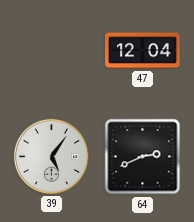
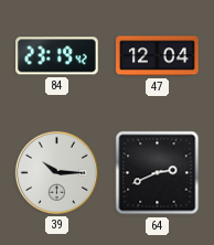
84: none -> 23:19 (57, 56)
39: 5:06 -> 10:15 (56, 172)
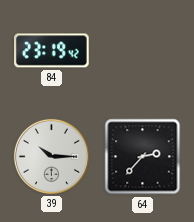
47: 12:04 -> none (158, 56)
64: 2:41 -> 2:37 (143, 157)
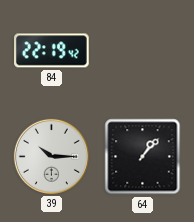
84: 23:19 -> 22:19 (52, 51)
64: 2:37 -> 1:07 (143, 157)
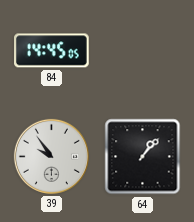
84: 22:19 -> 14:45 (52, 51)
39: 10:15 -> 9:54 (51, 156)
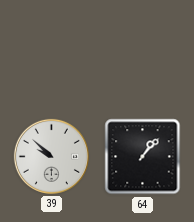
84: 14:45 -> none (52, 51)
39: 9:54 -> 9:52 (51, 156)
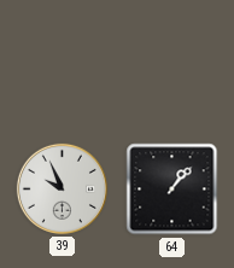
39: 9:52 -> 9:56 (62, 188)
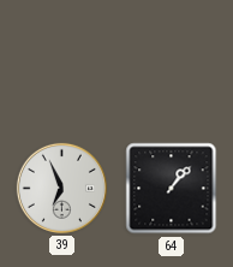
39: 9:56 -> 6:56 (61, 188)
